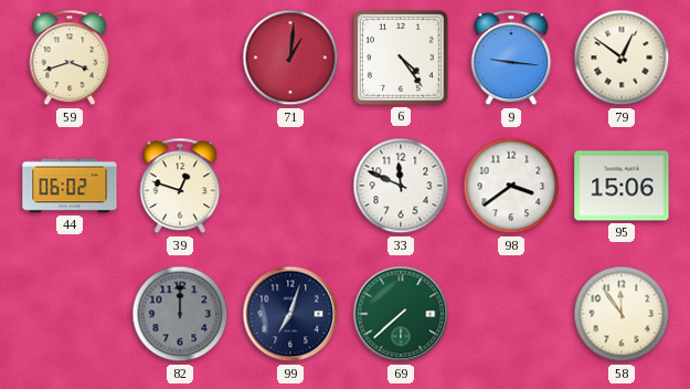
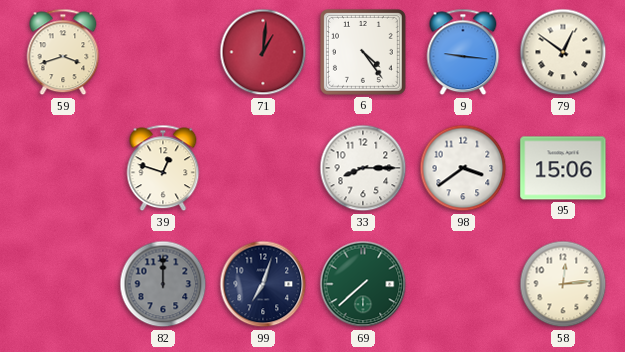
44: 06:02 -> none (70, 186)
33: 11:49 -> 8:15 (363, 168)
58: 11:54 -> 12:14 (563, 284)
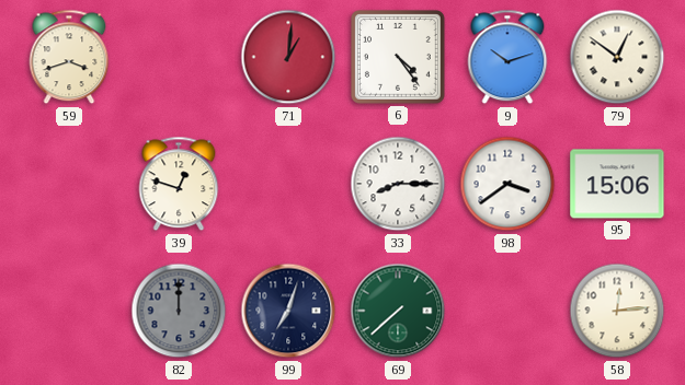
9: 9:16 -> 10:12 (507, 57)
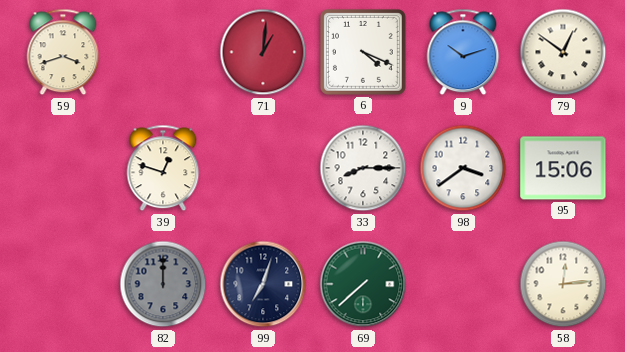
6: 4:24 -> 4:19 (363, 52)
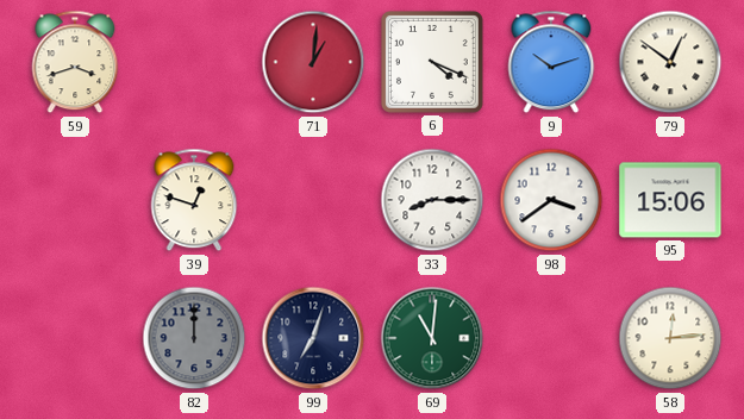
69: 7:38 -> 11:01 (432, 338)
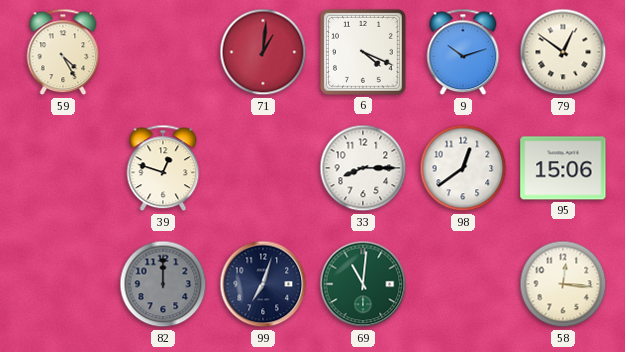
59: 3:42 -> 4:25 (63, 52)
98: 3:39 -> 12:39 (463, 168)
58: 12:14 -> 12:16 (563, 284)
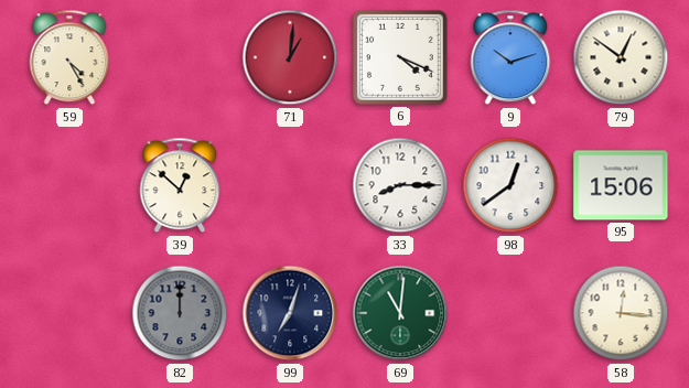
39: 12:48 -> 12:52 (180, 185)
